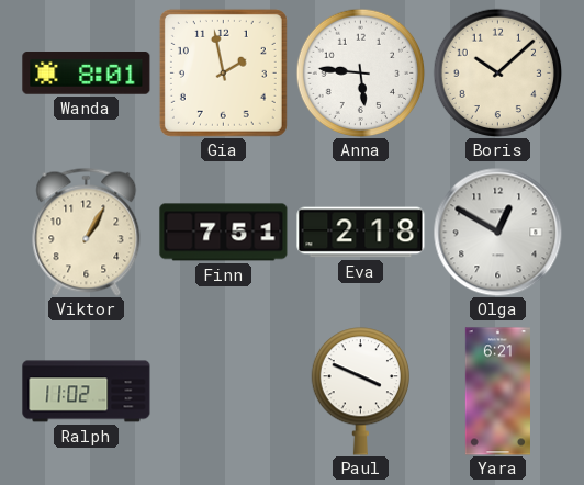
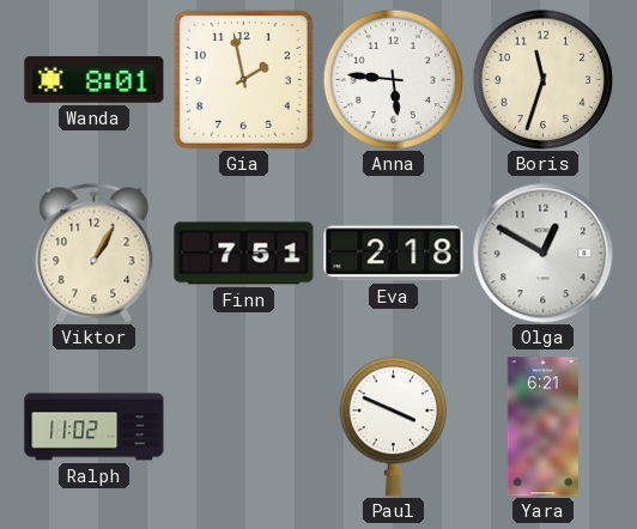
Boris: 10:08 -> 11:33 (542, 79)
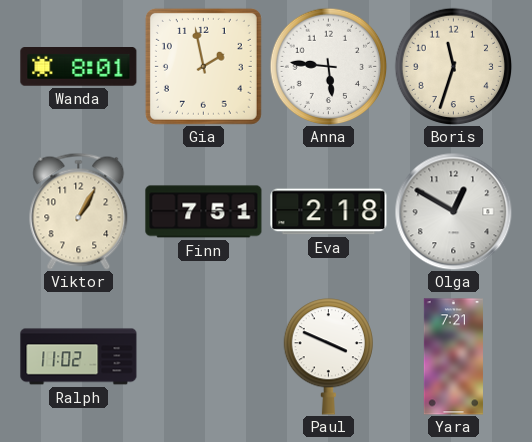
Yara: 6:21 -> 7:21 (453, 357)
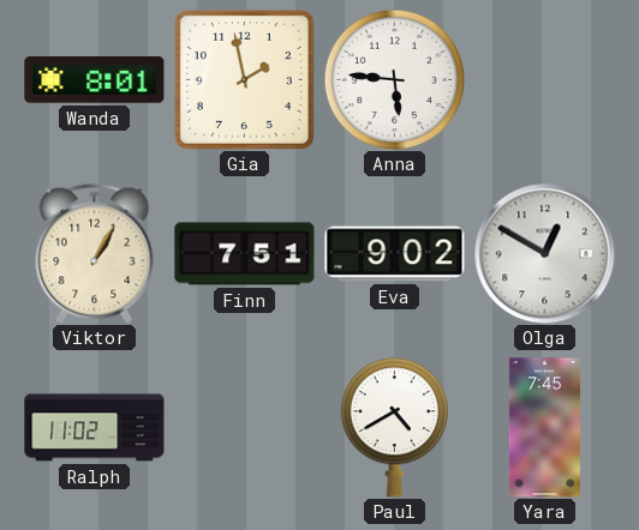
Boris: 11:33 -> none (453, 66)
Eva: 2:18 -> 9:02 (395, 254)
Paul: 3:49 -> 4:40 (394, 428)
Yara: 7:21 -> 7:45 (544, 428)
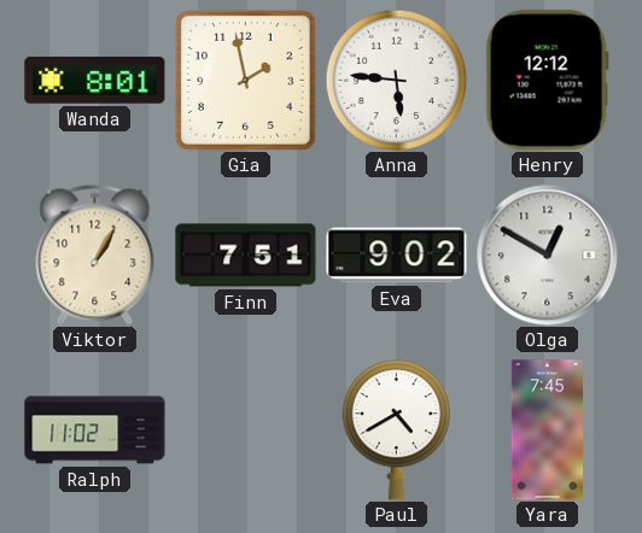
Henry: none -> 12:12 (547, 81)
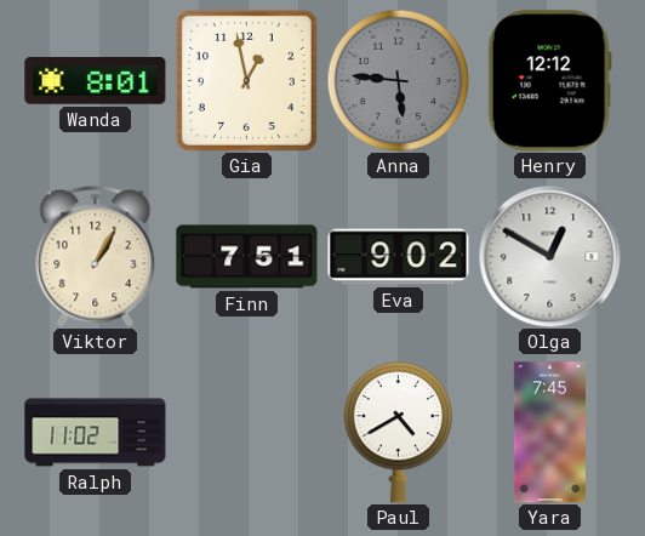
Gia: 1:58 -> 12:58 (246, 80)
Anna dial: white -> grey (398, 80)
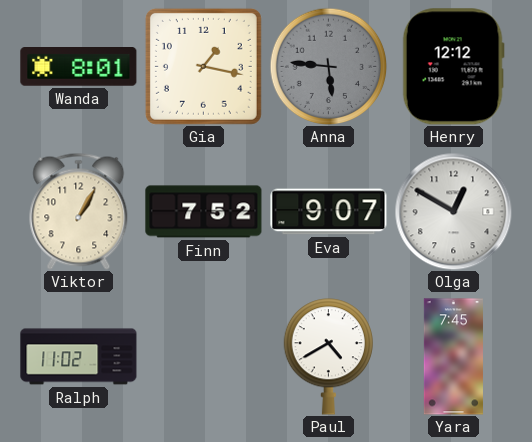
Gia: 12:58 -> 1:17 (203, 66)
Finn: 7:51 -> 7:52 (204, 212)
Eva: 9:02 -> 9:07 (329, 212)
